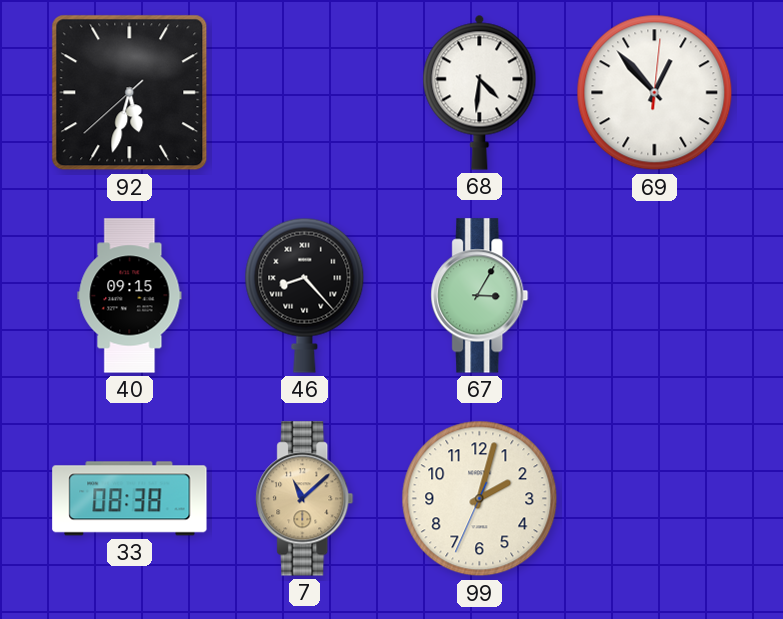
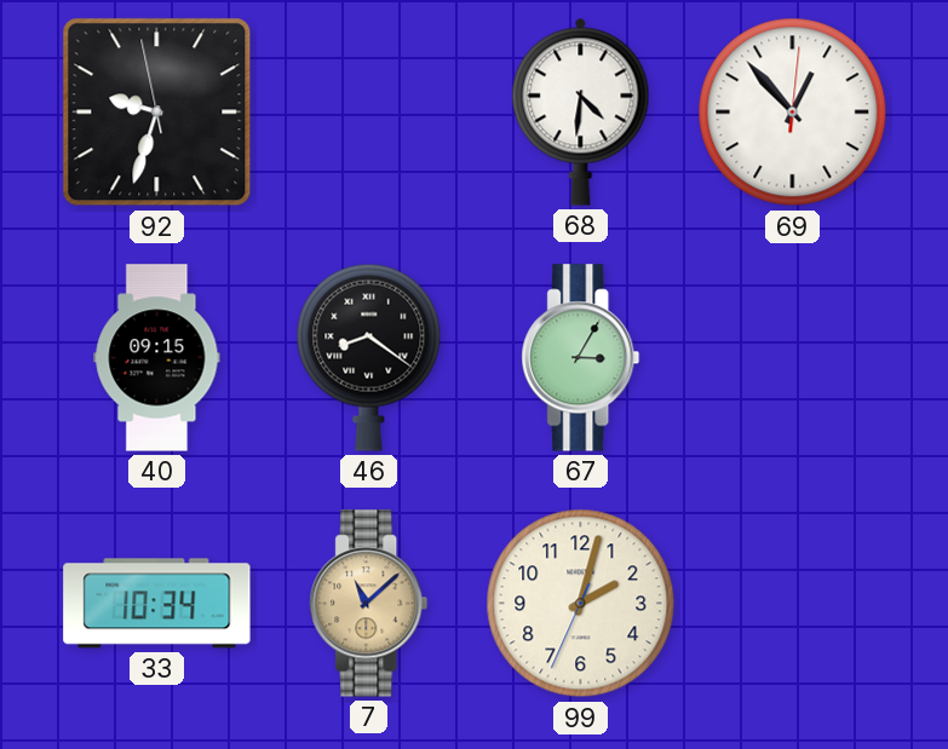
92: 5:32 -> 9:32 (157, 113)
46: 8:23 -> 8:21 (369, 357)
33: 08:38 -> 10:34 (157, 604)
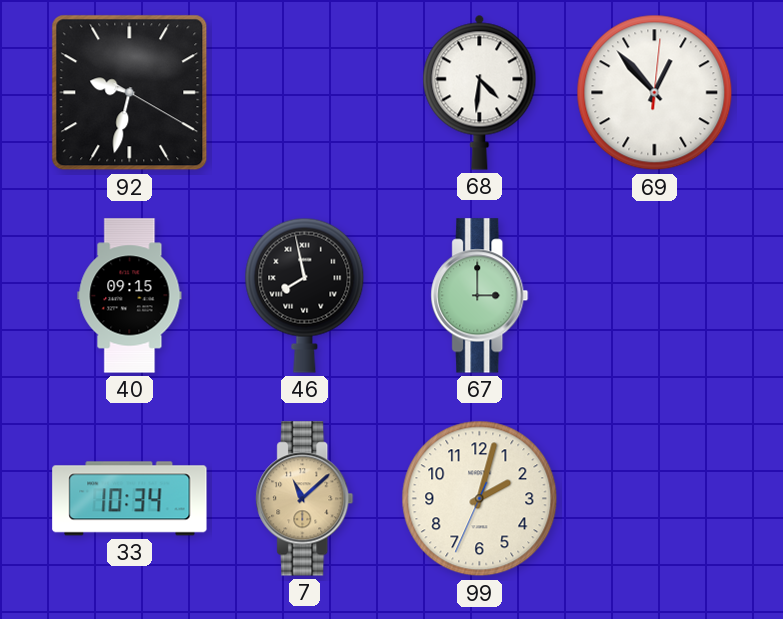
92: 9:32:58 -> 9:32:20 (130, 93)
46: 8:21 -> 7:58 (305, 295)
67: 3:05 -> 3:00 (480, 296)
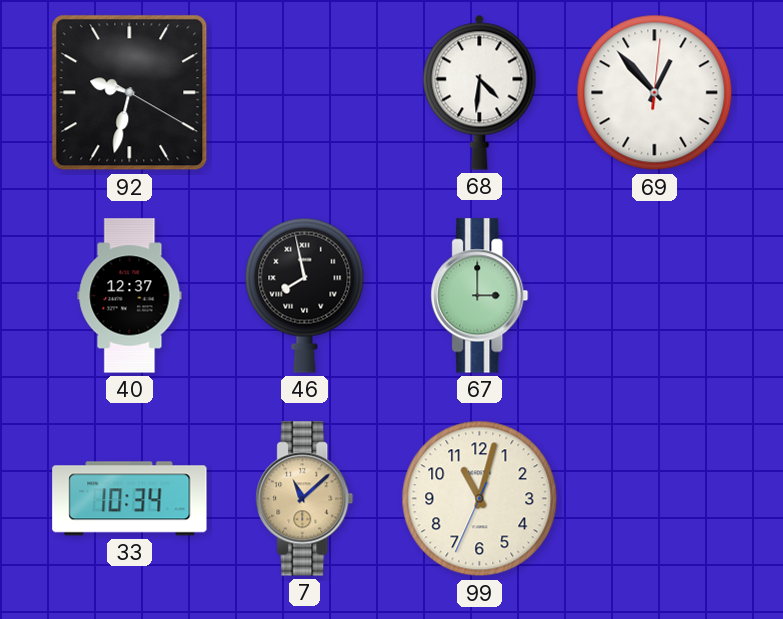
40: 09:15 -> 12:37 (130, 296)
99: 2:02 -> 11:02 (480, 499)
